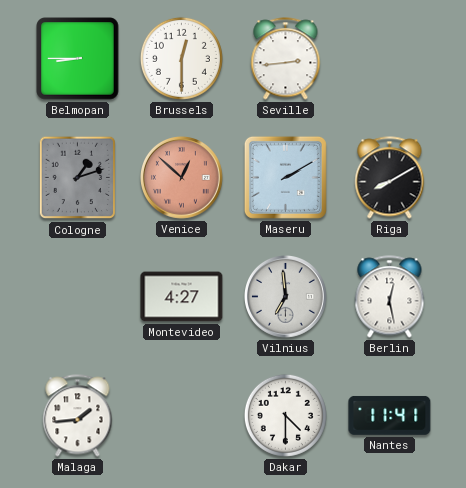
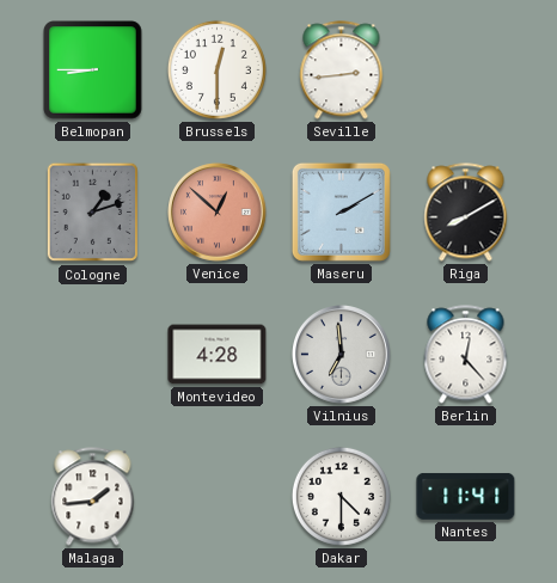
Montevideo: 4:27 -> 4:28 (218, 355)
Berlin: 12:28 -> 12:23 (466, 355)
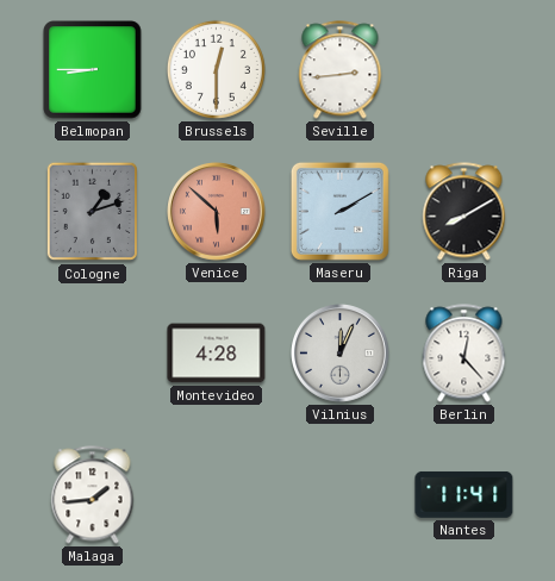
Venice: 12:52 -> 5:52 (217, 212)
Vilnius: 6:59 -> 12:04 (341, 354)
Dakar: 4:30 -> none (341, 496)
